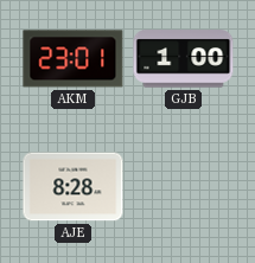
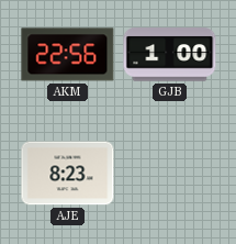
AKM: 23:01 -> 22:56 (68, 55)
AJE: 8:28 -> 8:23 (68, 174)
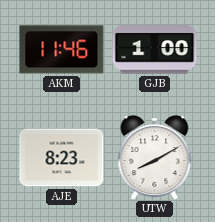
AKM: 22:56 -> 11:46 (62, 50)
UTW: none -> 8:10 (155, 158)
